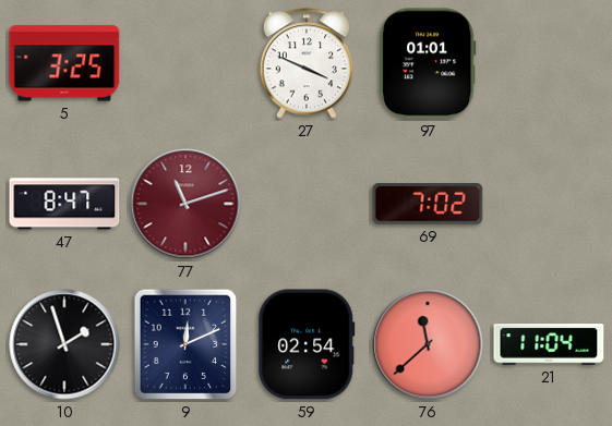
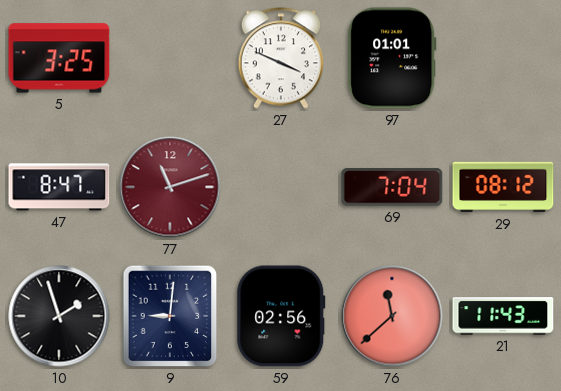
69: 7:02 -> 7:04 (392, 187)
29: none -> 08:12 (503, 187)
9: 12:11 -> 9:01 (170, 316)
59: 02:54 -> 02:56 (281, 316)
21: 11:04 -> 11:43 (503, 316)
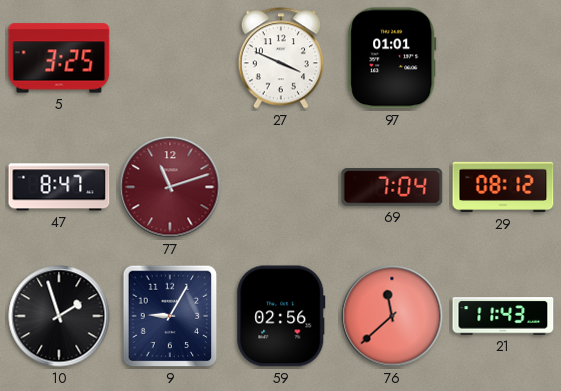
9: 9:01 -> 9:05 (170, 316)
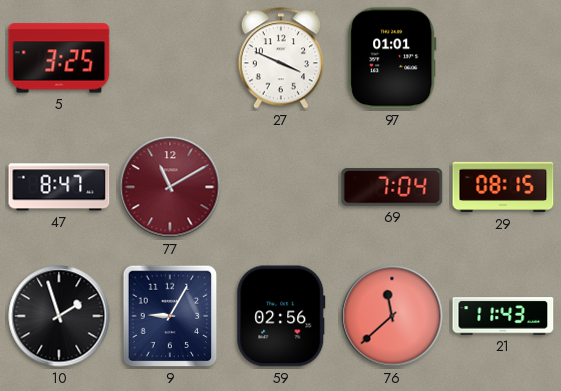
77: 11:12 -> 11:10 (170, 187)
29: 08:12 -> 08:15 (503, 187)
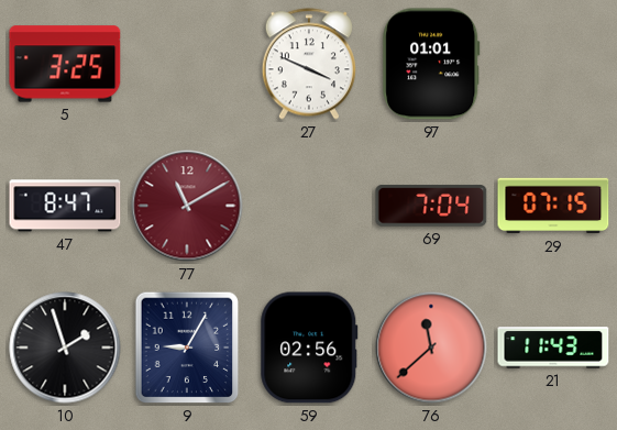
29: 08:15 -> 07:15 (553, 206)
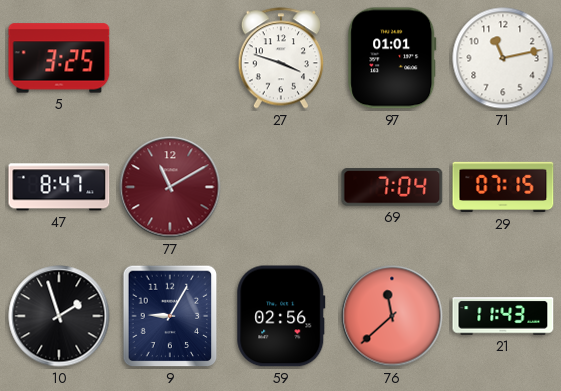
27: 3:49 -> 3:48 (280, 58)
71: none -> 11:13 (503, 58)
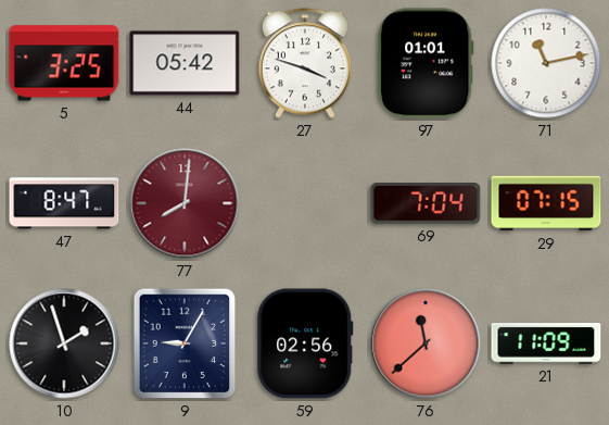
44: none -> 05:42 (185, 63)
77: 11:10 -> 8:01 (185, 203)
21: 11:43 -> 11:09 (546, 343)
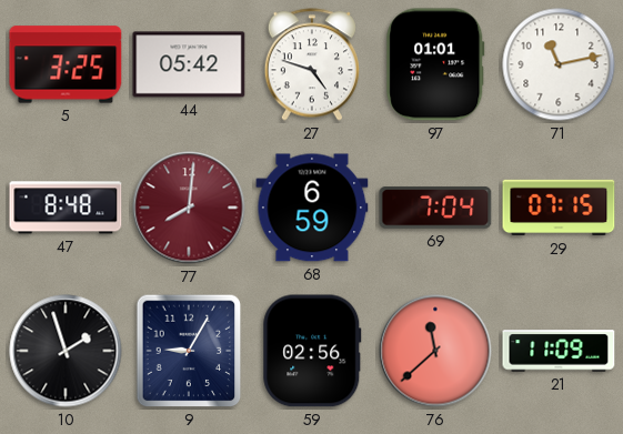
27: 3:48 -> 4:48 (311, 64)
47: 8:47 -> 8:48 (66, 208)
68: none -> 6:59 (312, 208)
